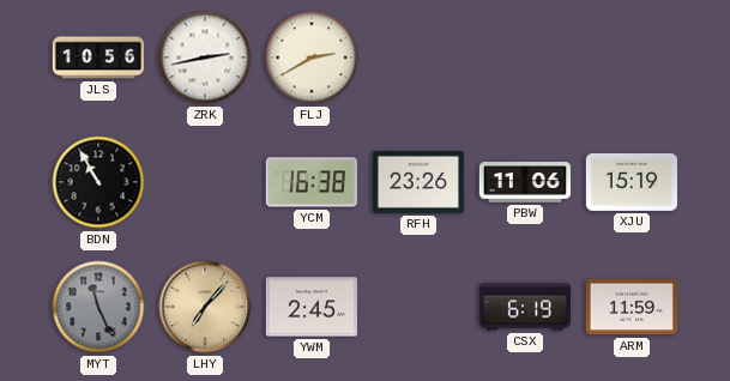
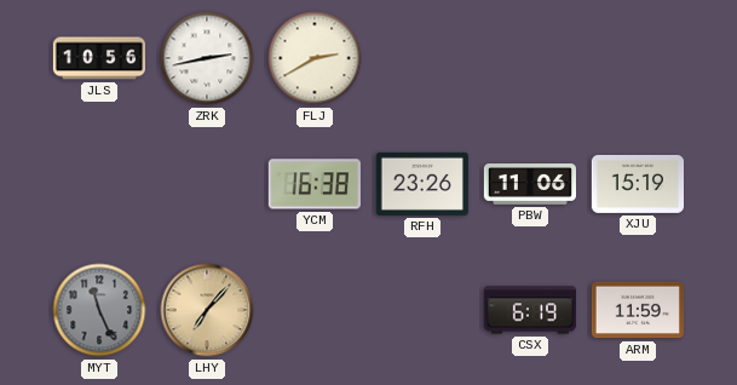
BDN: 10:55 -> none (98, 182)
YWM: 2:45 -> none (310, 307)
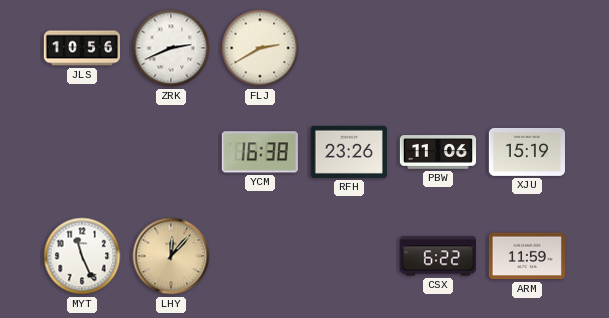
ZRK: 2:43 -> 2:41 (171, 48)
MYT dial: grey -> white (82, 256)
LHY: 7:07 -> 12:07 (171, 256)
CSX: 6:19 -> 6:22 (438, 256)
